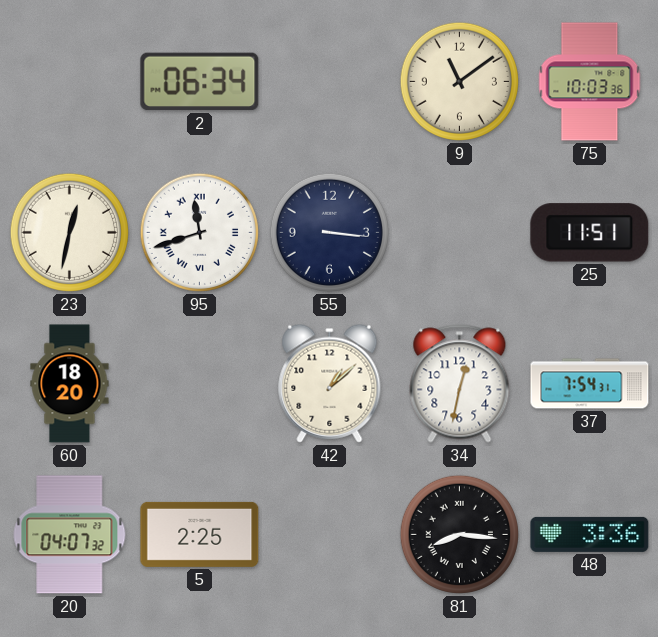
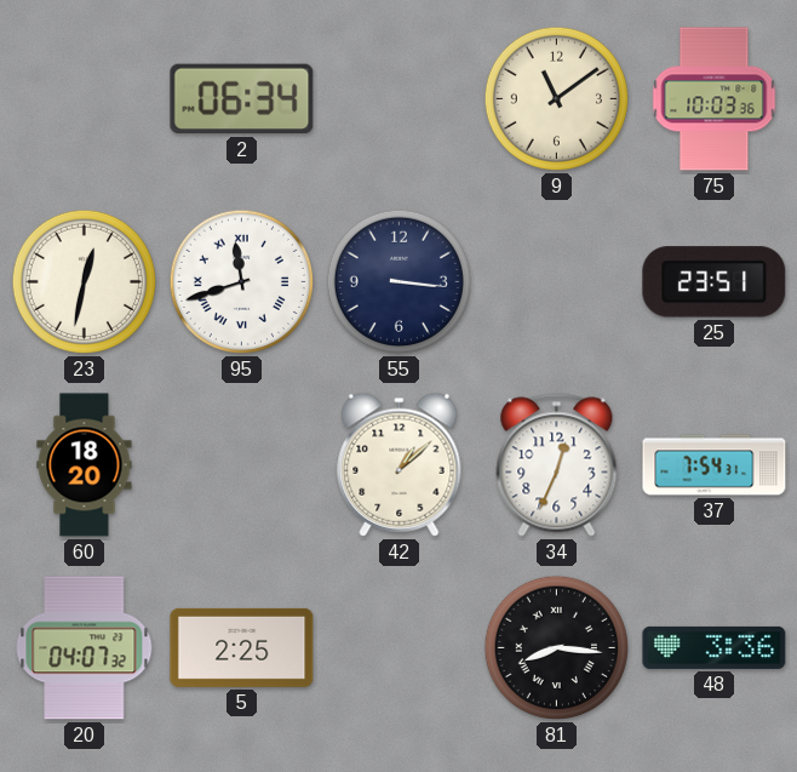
25: 11:51 -> 23:51 (715, 282)
34: 12:32 -> 12:34 (557, 465)
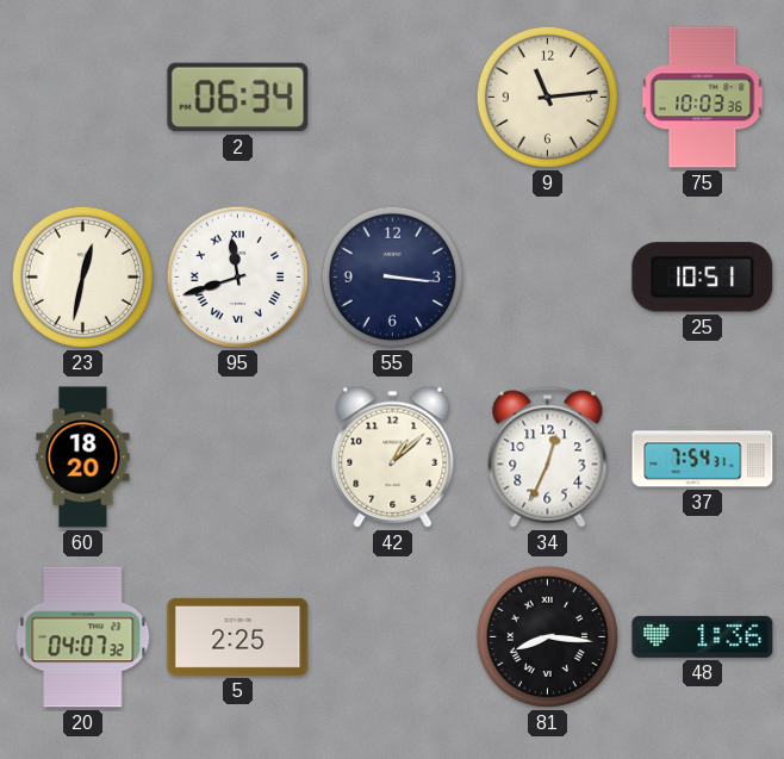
9: 11:09 -> 11:14 (547, 97)
25: 23:51 -> 10:51 (703, 278)
48: 3:36 -> 1:36 (703, 636)
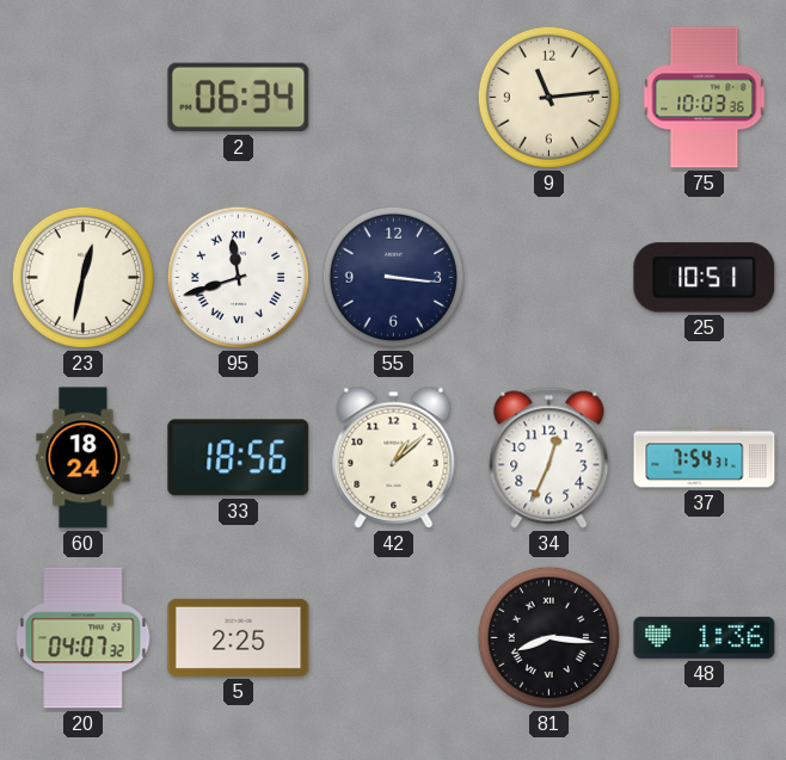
60: 18:20 -> 18:24 (84, 458)
33: none -> 18:56 (239, 458)
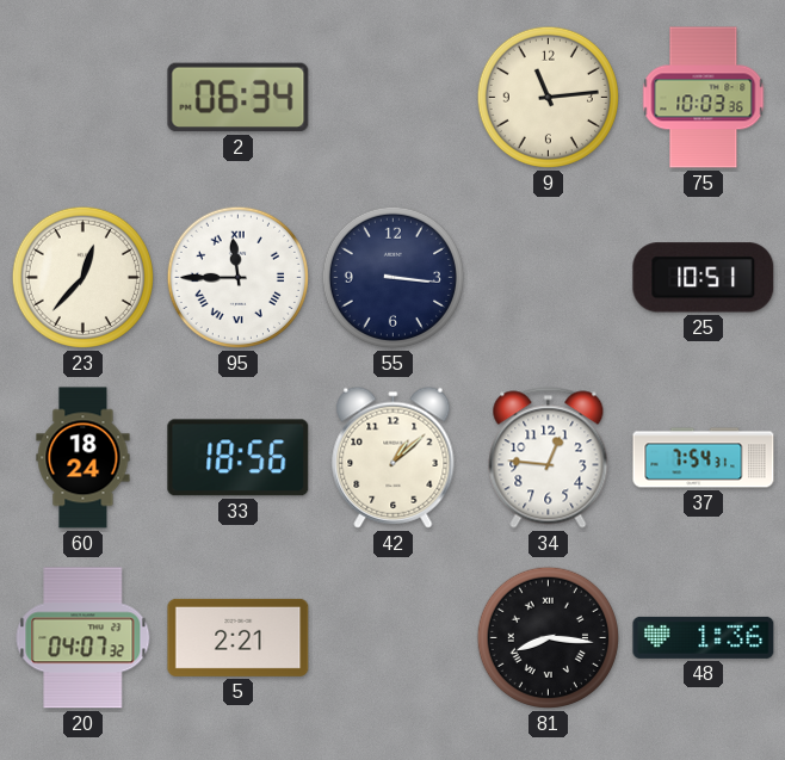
23: 12:32 -> 12:37 (82, 277)
95: 11:42 -> 11:45 (237, 277)
34: 12:34 -> 12:46 (549, 458)
5: 2:25 -> 2:21 (239, 637)
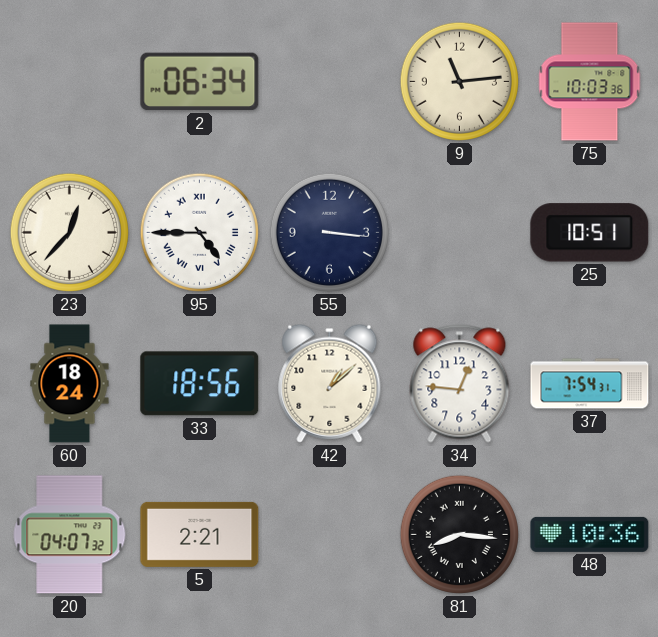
95: 11:45 -> 4:45 (199, 232)
48: 1:36 -> 10:36 (590, 534)
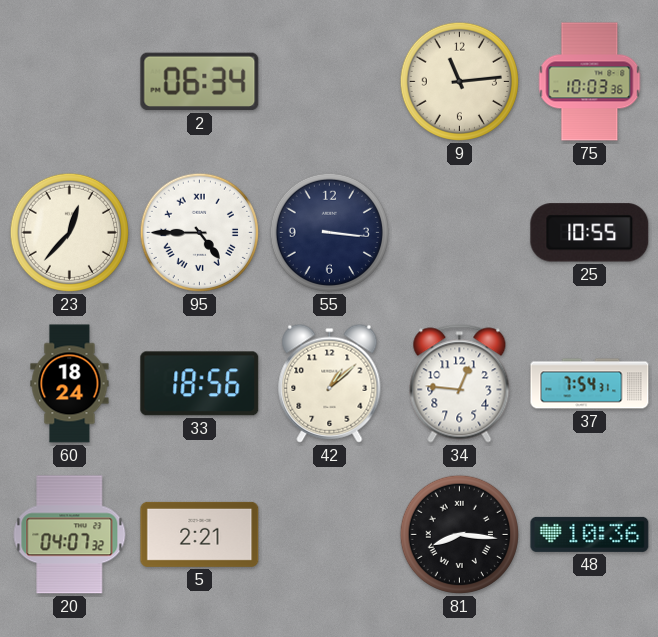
25: 10:51 -> 10:55 (590, 233)
